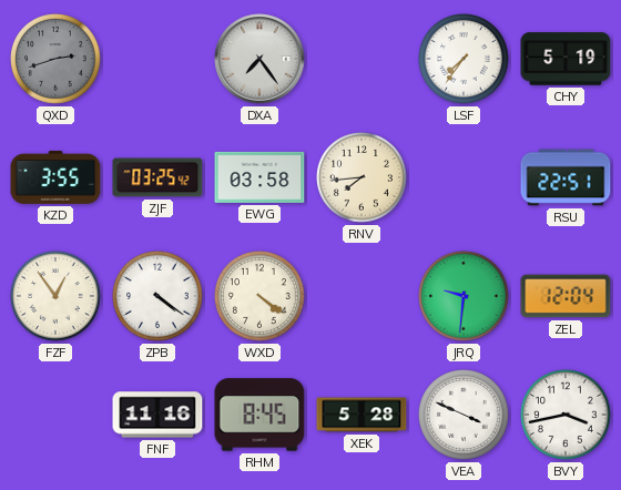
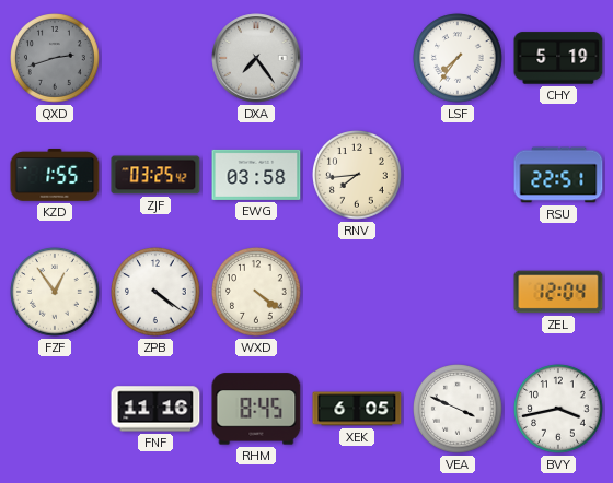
KZD: 3:55 -> 1:55 (55, 175)
JRQ: 9:31 -> none (464, 296)
XEK: 5:28 -> 6:05 (357, 409)
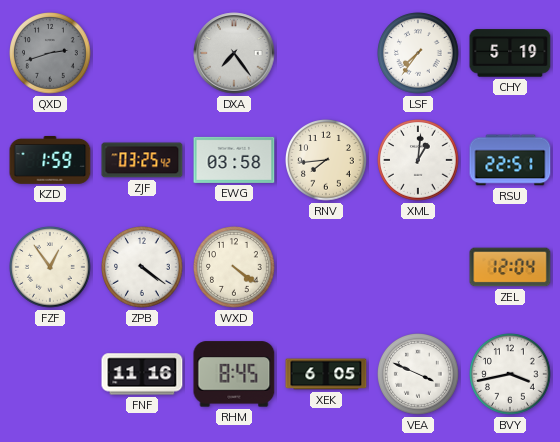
KZD: 1:55 -> 1:59 (50, 160)
XML: none -> 1:01 (418, 160)
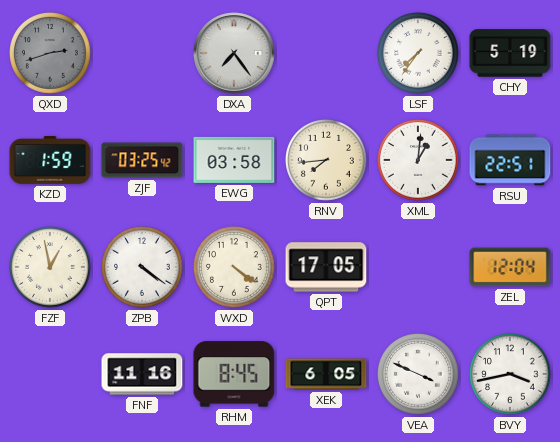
FZF: 12:54 -> 12:58 (50, 267)
QPT: none -> 17:05 (326, 267)
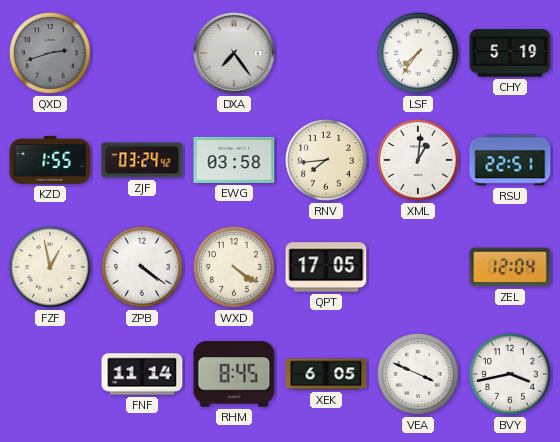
KZD: 1:59 -> 1:55 (50, 160)
ZJF: 03:25 -> 03:24 (142, 160)
FNF: 11:16 -> 11:14 (142, 374)
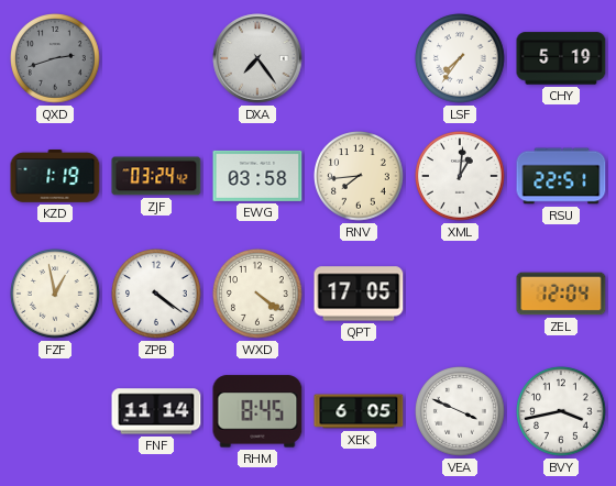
KZD: 1:55 -> 1:19 (55, 176)
